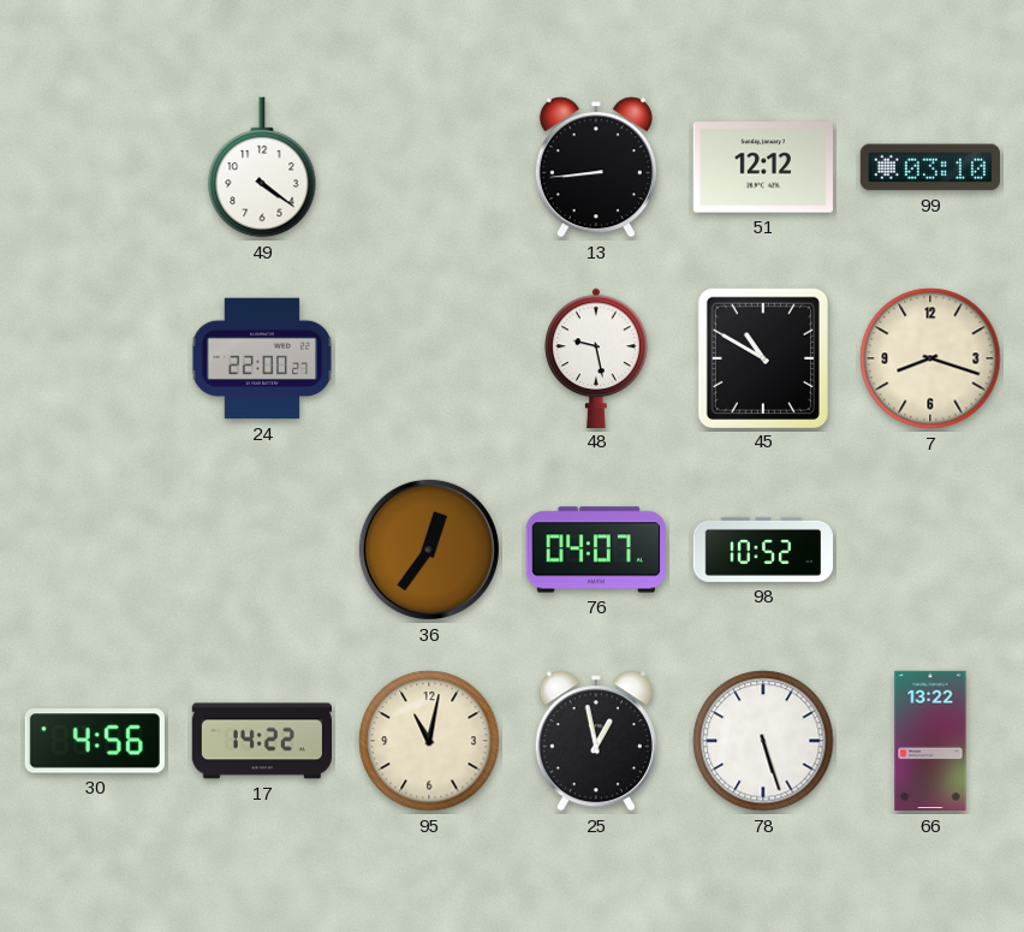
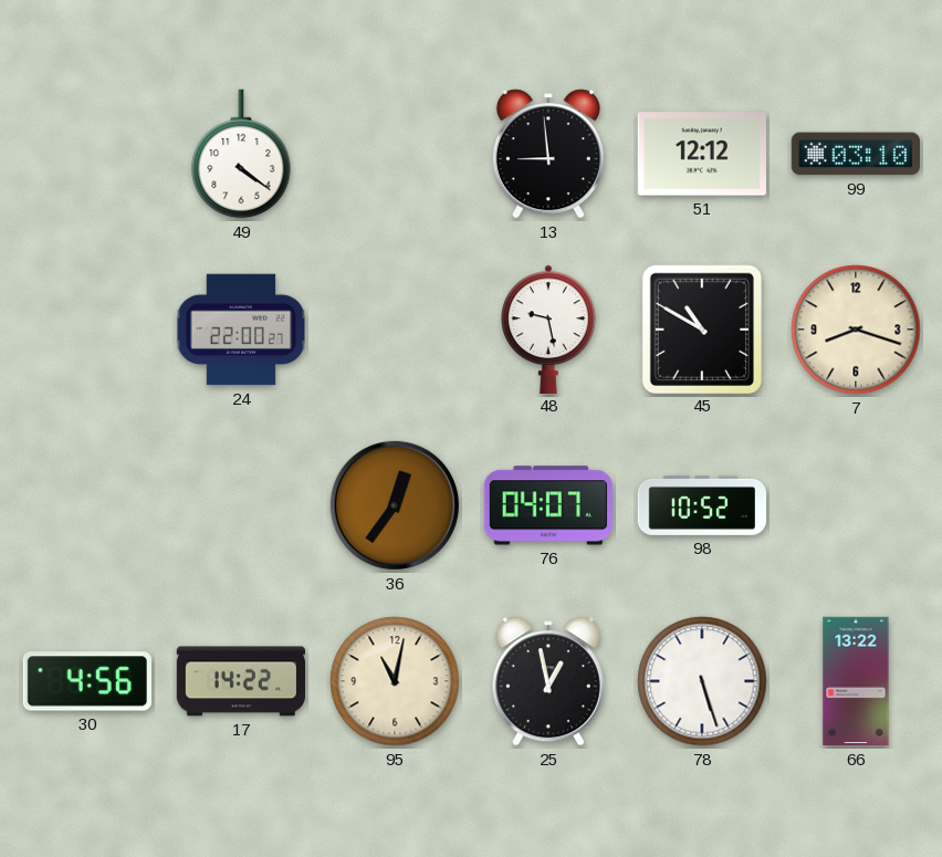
13: 8:44 -> 8:59 (548, 154)
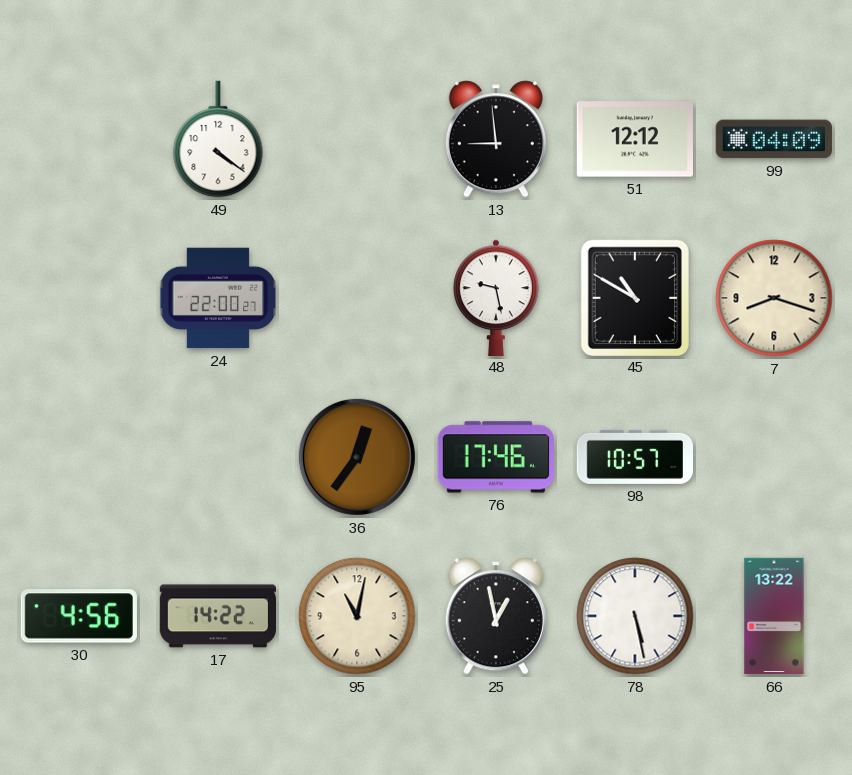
99: 03:10 -> 04:09 (773, 139)
76: 04:07 -> 17:46 (496, 457)
98: 10:52 -> 10:57 (634, 457)
78: 5:27 -> 5:28 (635, 616)
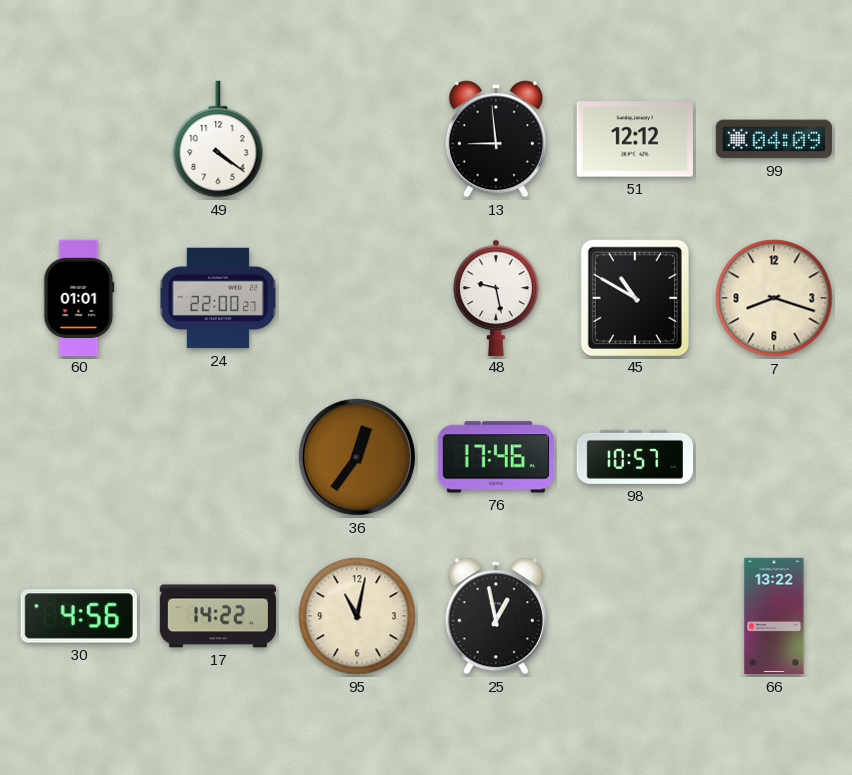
60: none -> 01:01 (79, 297)
78: 5:28 -> none (635, 616)
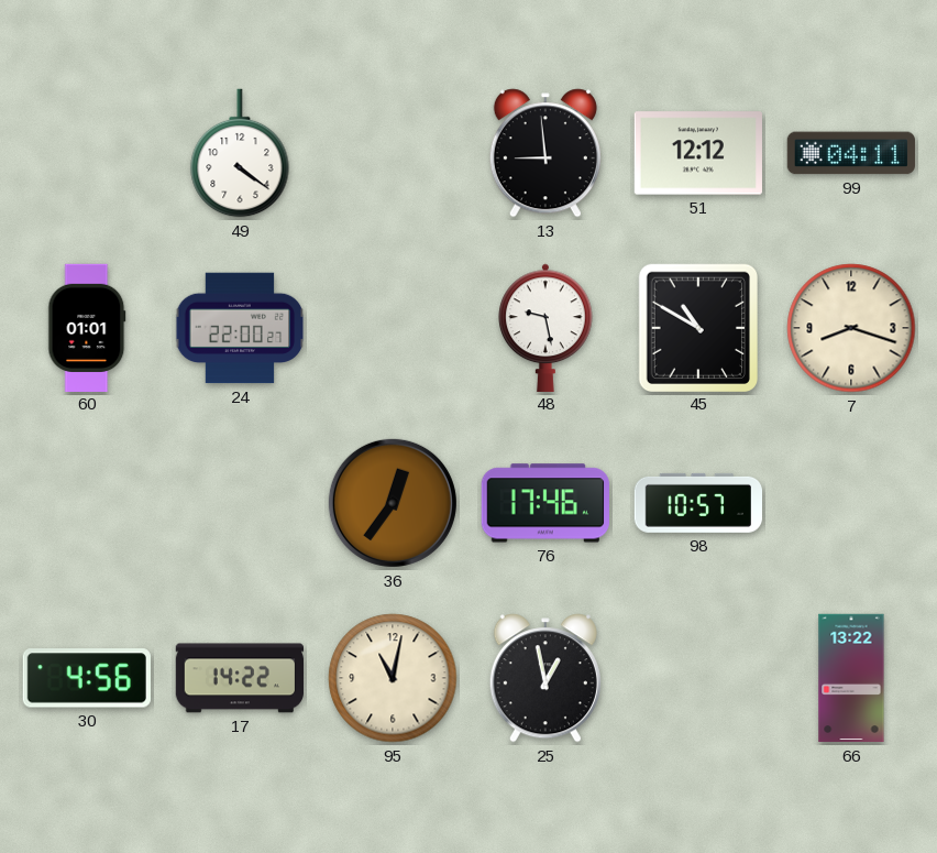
99: 04:09 -> 04:11 (850, 153)
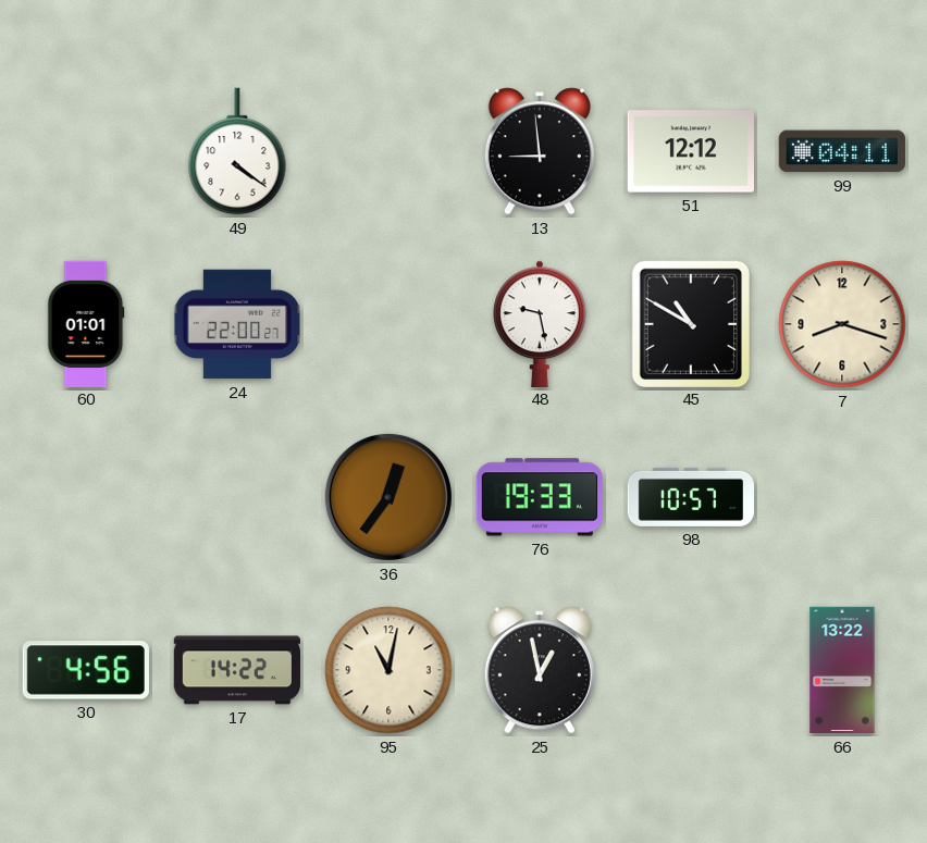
76: 17:46 -> 19:33 (540, 497)
